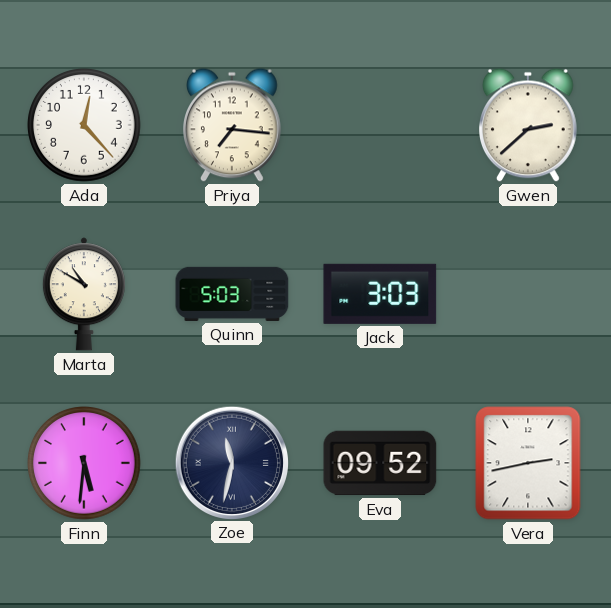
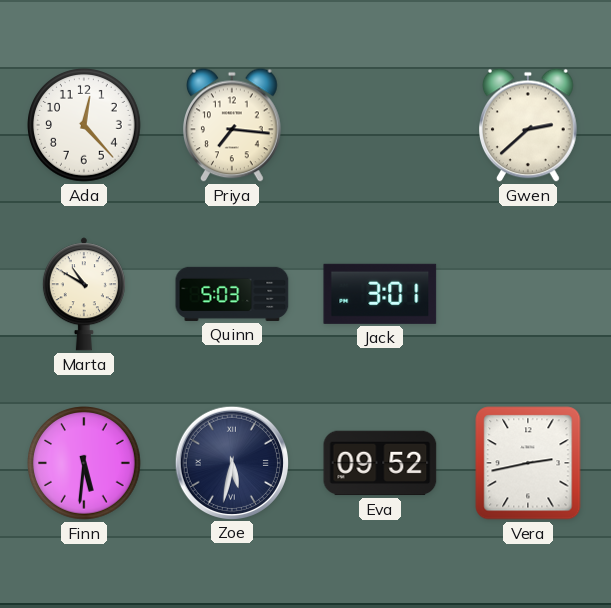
Jack: 3:03 -> 3:01 (380, 294)
Zoe: 11:32 -> 5:32 (231, 462)
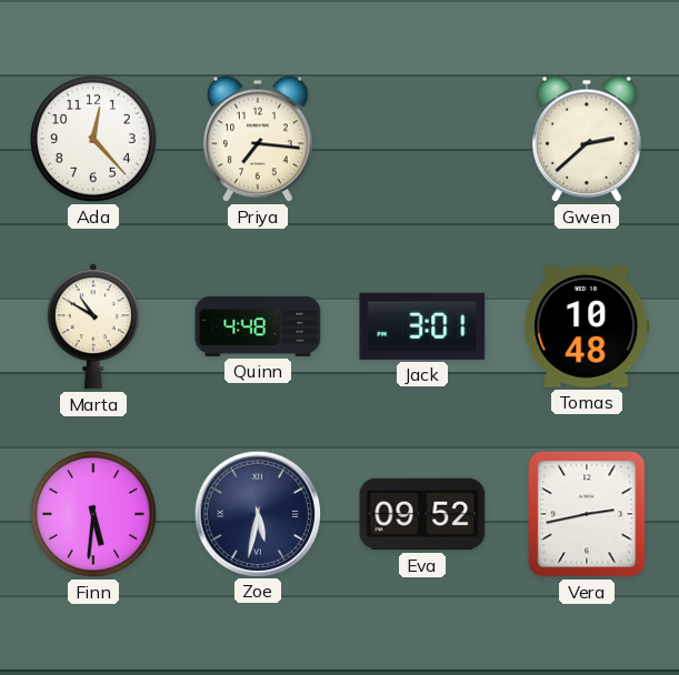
Quinn: 5:03 -> 4:48 (258, 326)
Tomas: none -> 10:48 (587, 326)
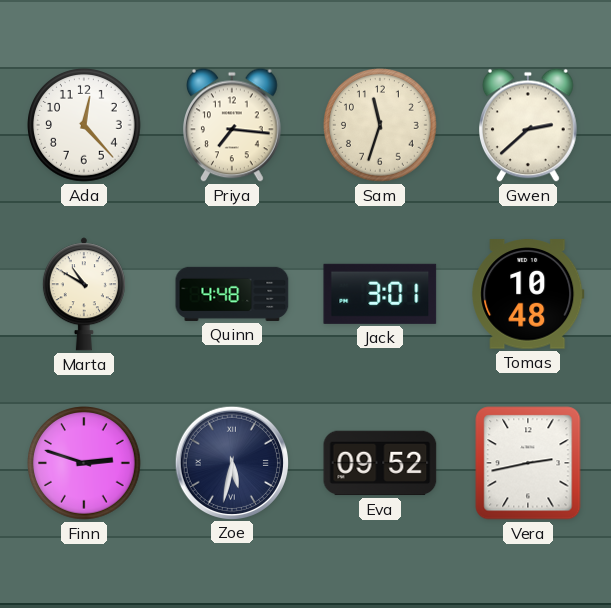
Sam: none -> 11:33 (381, 126)
Finn: 5:31 -> 2:48 (85, 464)
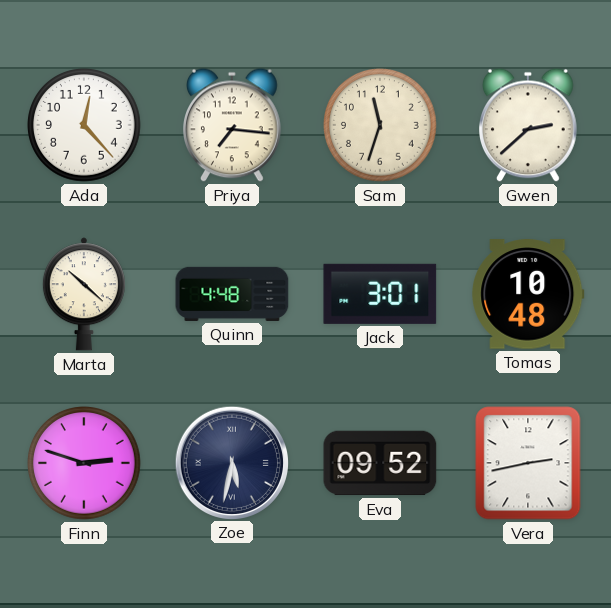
Marta: 10:50 -> 10:22 (84, 294)
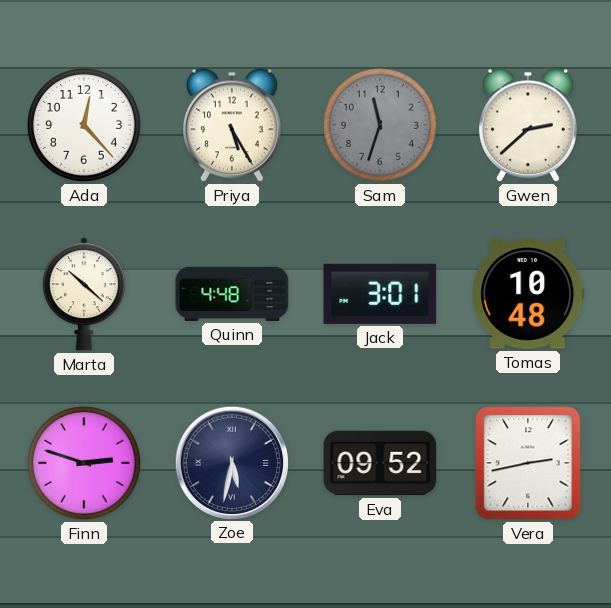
Priya: 7:16 -> 5:25 (233, 125)
Sam dial: cream -> grey (381, 126)
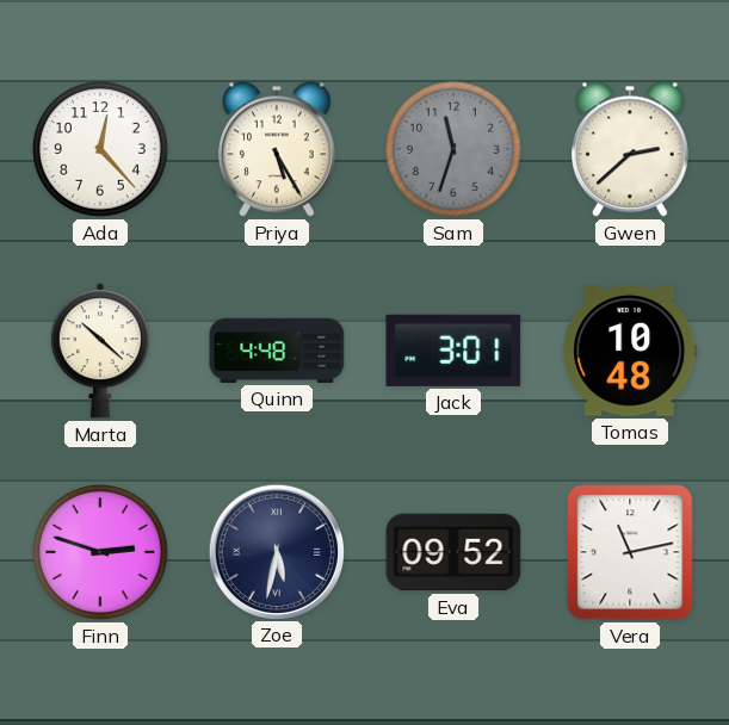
Vera: 2:43 -> 11:13 (630, 552)
